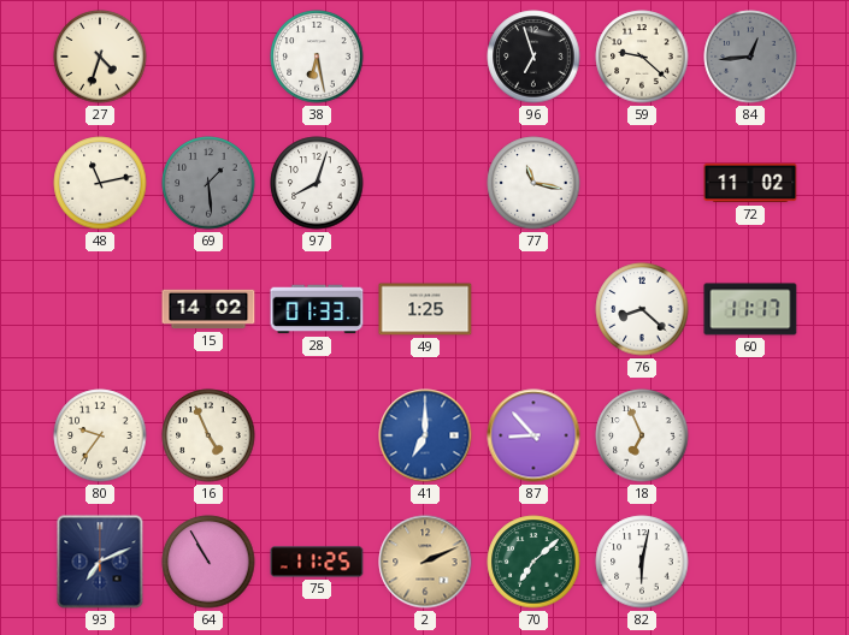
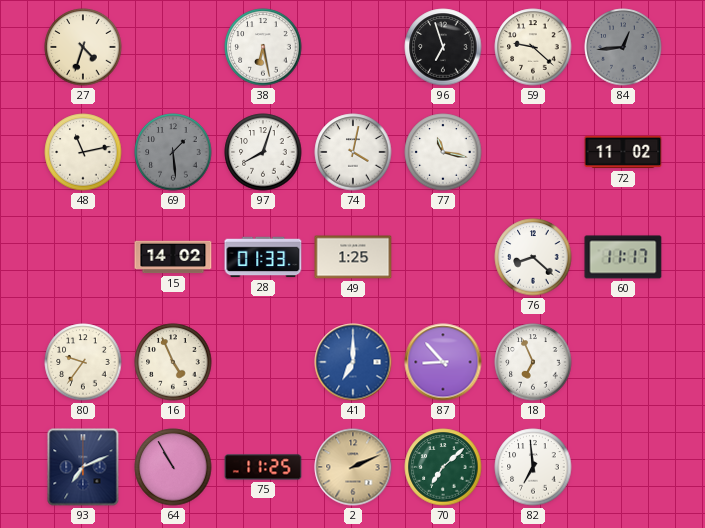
74: none -> 4:02 (353, 152)
82: 6:02 -> 6:59 (533, 467)
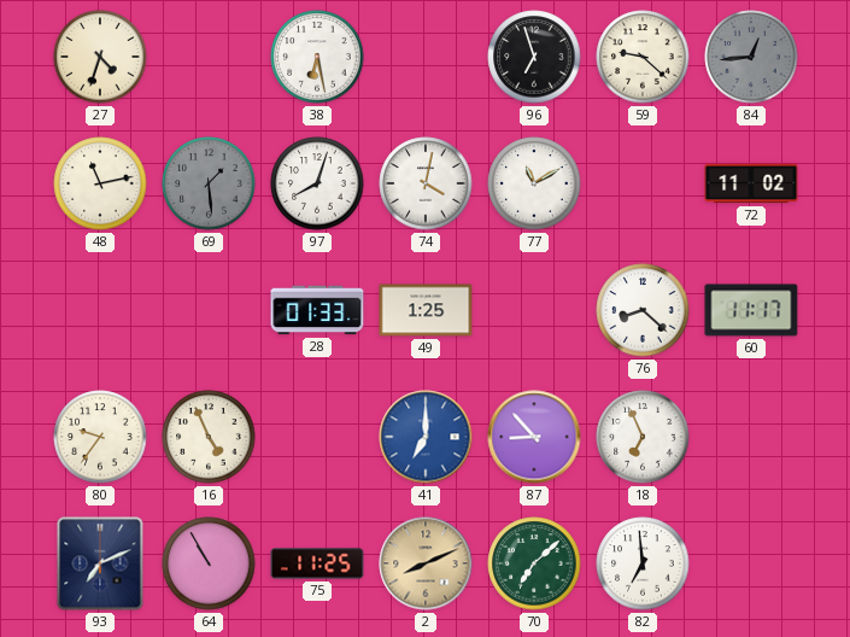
77: 11:17 -> 11:10 (534, 183)
15: 14:02 -> none (173, 257)
2: 2:11 -> 8:11 (426, 563)
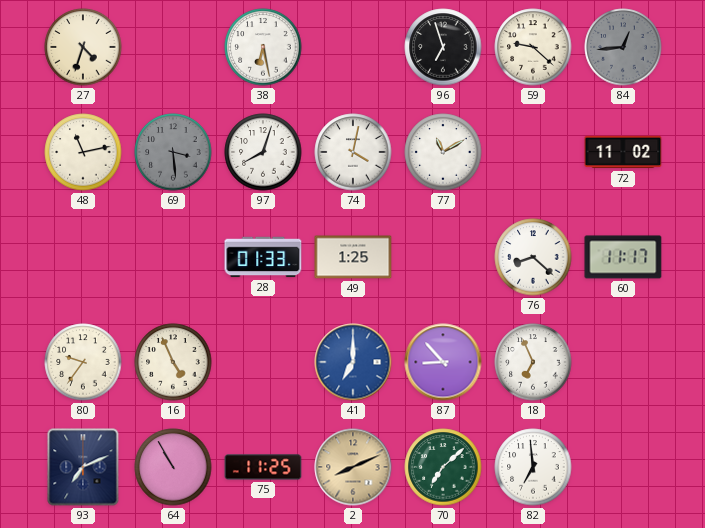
69: 1:29 -> 3:29 (173, 152)
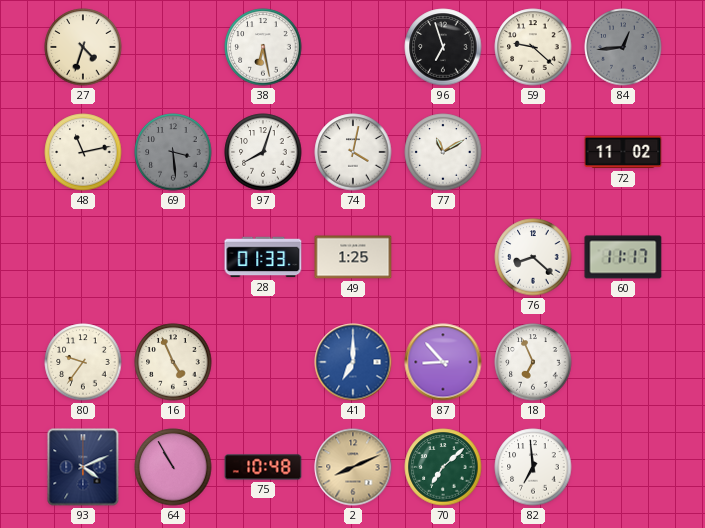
93: 7:11 -> 4:11 (83, 467)
75: 11:25 -> 10:48 (263, 467)
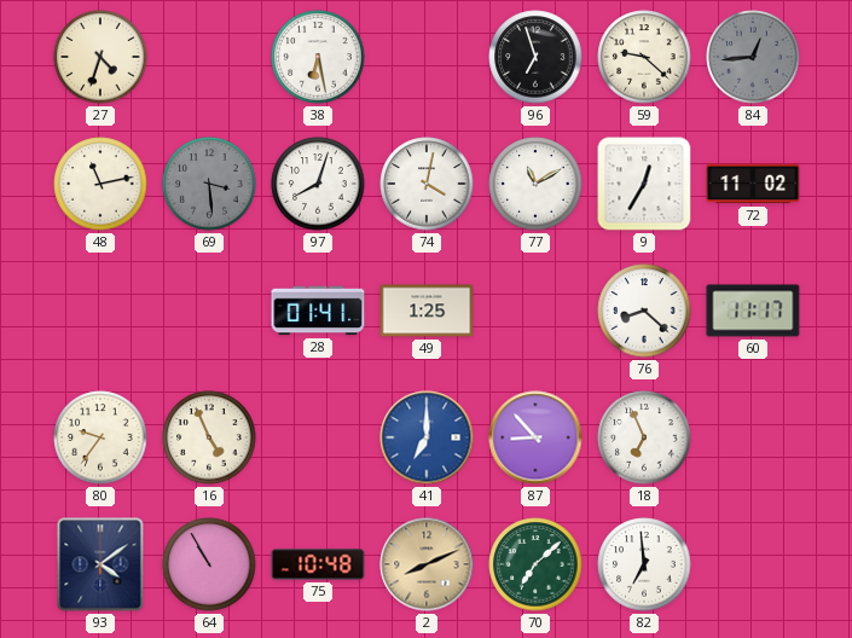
9: none -> 12:35 (644, 184)
28: 01:33 -> 01:41 (318, 311)
93: 4:11 -> 4:09 (100, 564)
